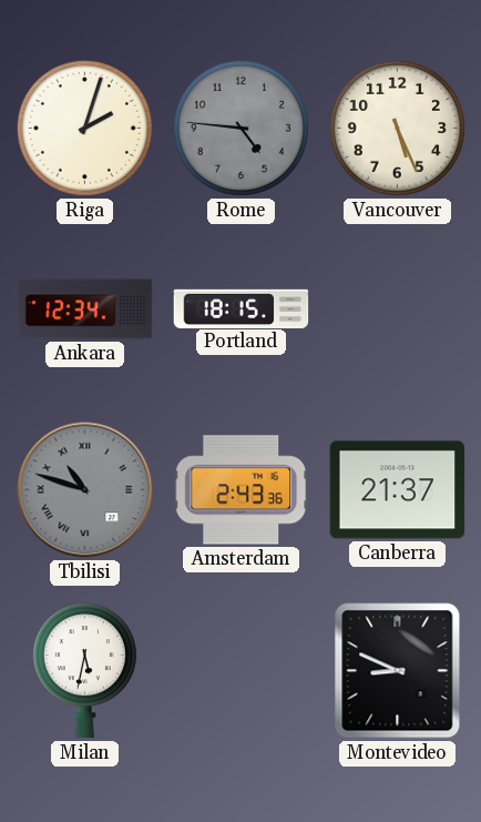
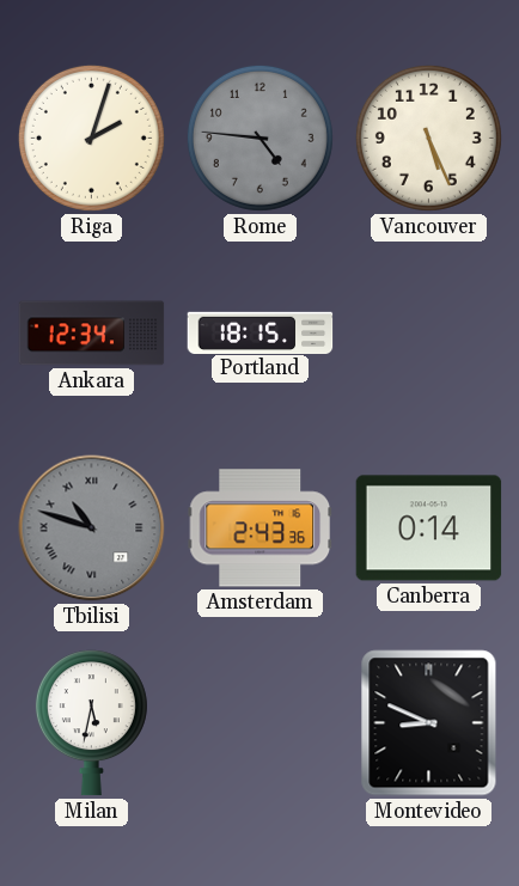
Canberra: 21:37 -> 0:14 (429, 528)
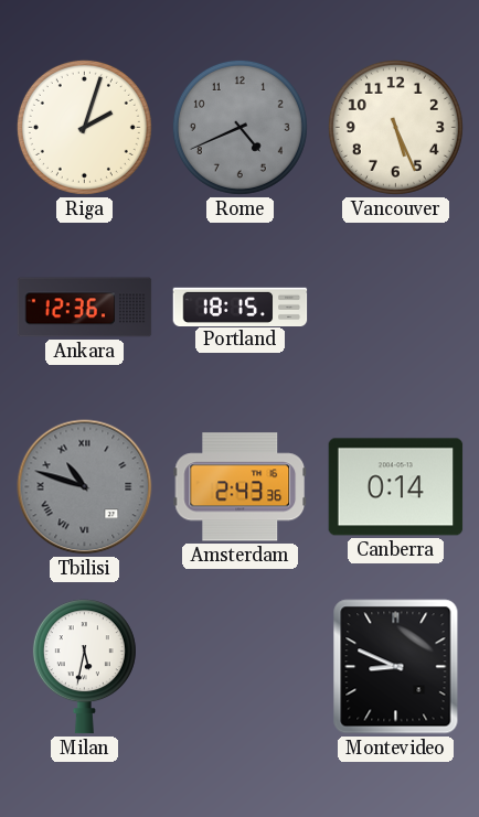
Rome: 4:46 -> 4:41 (239, 127)
Ankara: 12:34 -> 12:36 (85, 308)
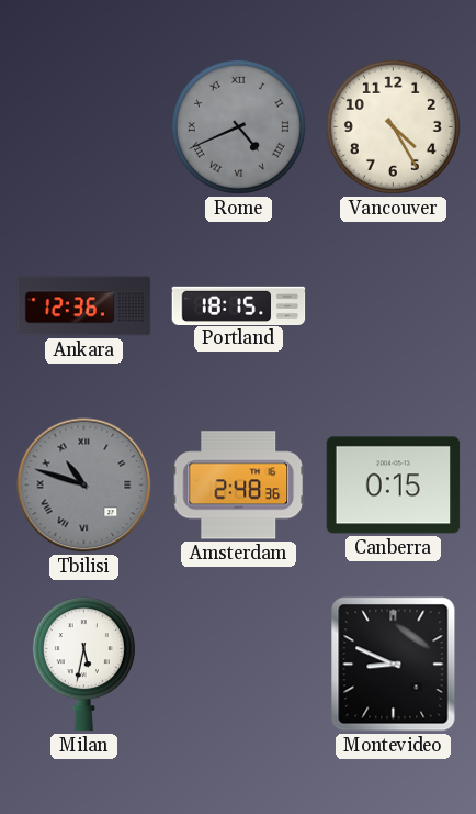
Riga: 2:03 -> none (84, 127)
Rome numerals: Arabic -> Roman (238, 126)
Vancouver: 5:26 -> 4:25 (393, 126)
Amsterdam: 2:43 -> 2:48 (239, 486)
Canberra: 0:14 -> 0:15 (394, 486)
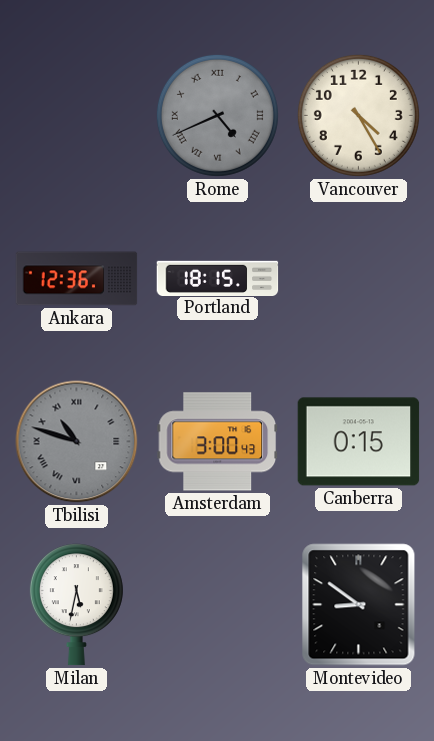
Amsterdam: 2:48 -> 3:00 (218, 442)
Montevideo: 8:49 -> 8:51 (359, 605)
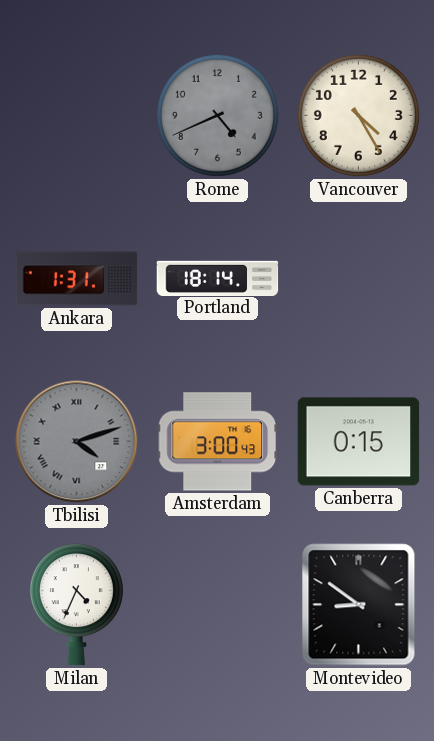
Rome numerals: Roman -> Arabic (217, 115)
Ankara: 12:36 -> 1:31 (77, 279)
Portland: 18:15 -> 18:14 (218, 278)
Tbilisi: 10:48 -> 4:12 (77, 442)
Milan: 5:32 -> 4:34 (76, 605)
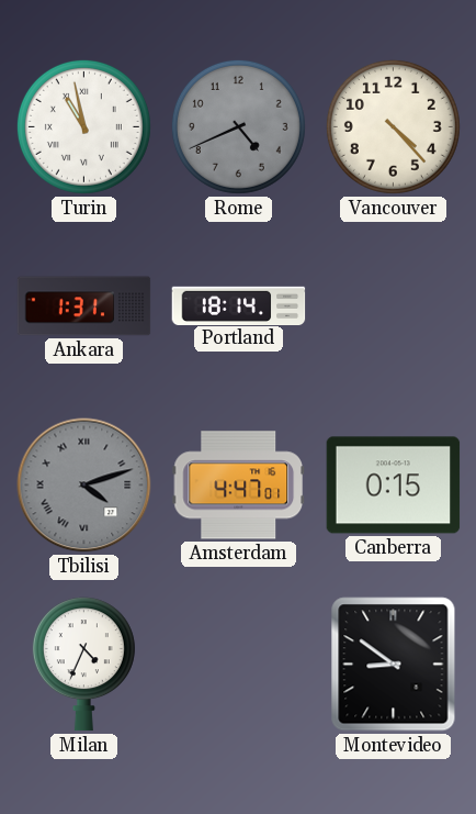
Turin: none -> 10:58 (83, 126)
Vancouver: 4:25 -> 4:23 (393, 126)
Amsterdam: 3:00 -> 4:47 (239, 486)
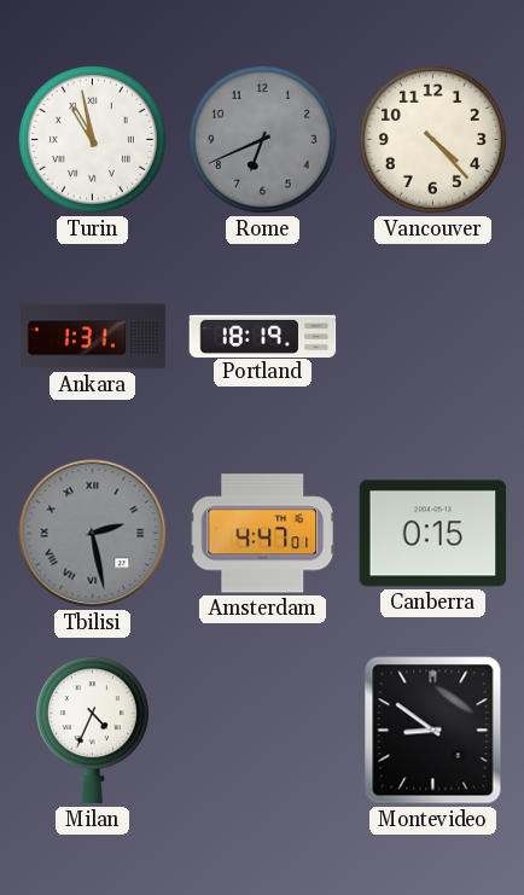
Rome: 4:41 -> 6:41 (262, 139)
Portland: 18:14 -> 18:19 (263, 336)
Tbilisi: 4:12 -> 2:28 (93, 534)
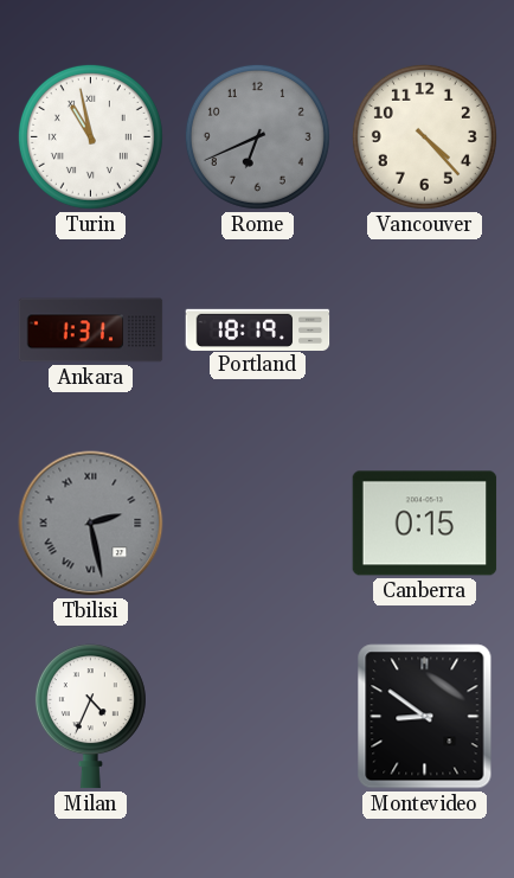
Amsterdam: 4:47 -> none (263, 534)
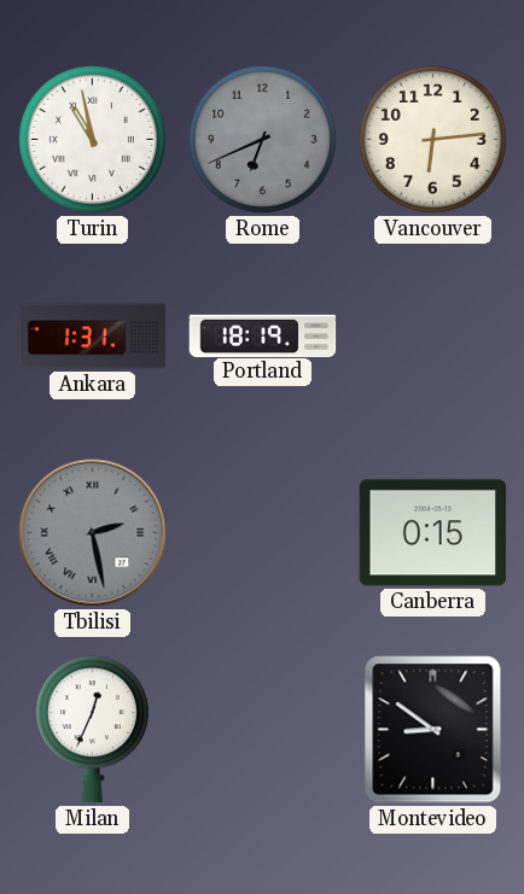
Vancouver: 4:23 -> 6:14 (432, 139)
Milan: 4:34 -> 12:34 (92, 730)
